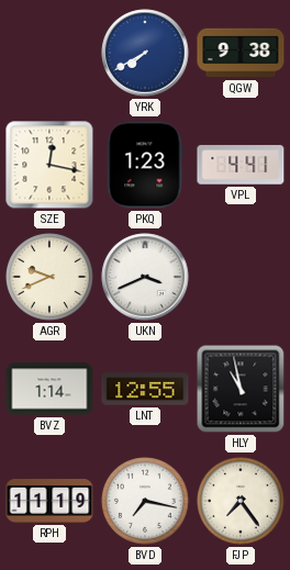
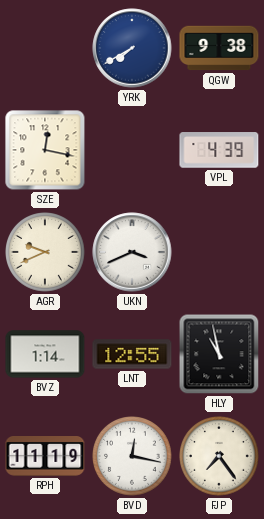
PKQ: 1:23 -> none (145, 165)
VPL: 4:41 -> 4:39 (219, 150)
BVD: 7:17 -> 12:17 (133, 457)
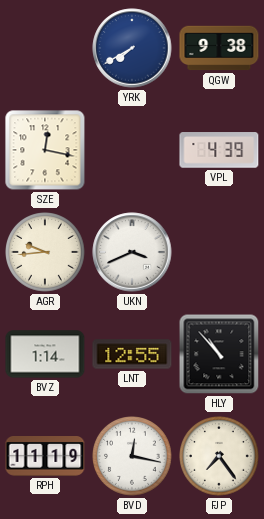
AGR: 9:41 -> 9:44 (46, 253)
HLY: 10:58 -> 10:53 (219, 354)
